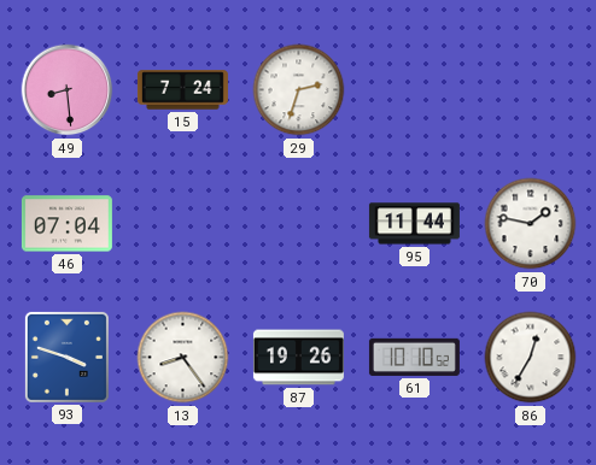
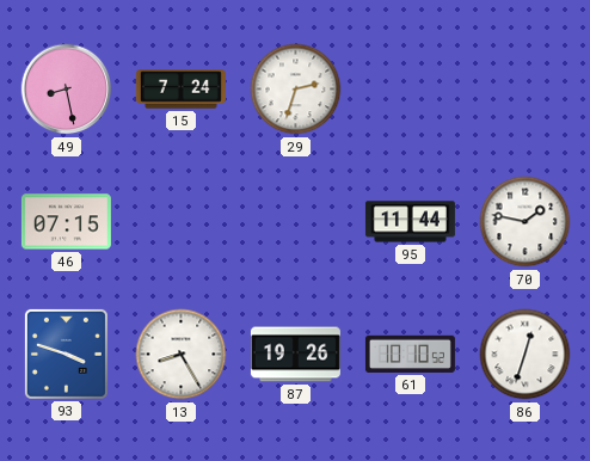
49: 8:29 -> 8:28 (67, 90)
46: 07:04 -> 07:15 (66, 222)
13: 8:24 -> 8:25 (182, 355)
86: 12:35 -> 12:33 (526, 355)
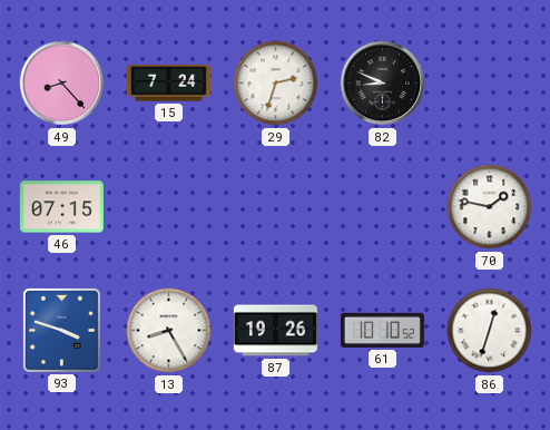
49: 8:28 -> 8:23 (62, 84)
82: none -> 8:49 (383, 84)
95: 11:44 -> none (410, 222)
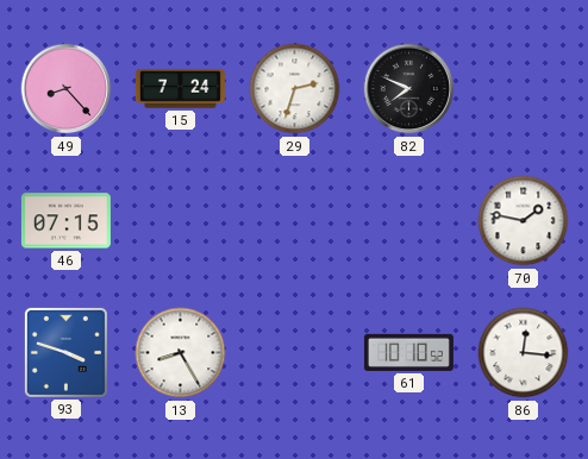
82: 8:49 -> 7:49 (409, 89)
87: 19:26 -> none (275, 331)
86: 12:33 -> 12:16 (524, 353)
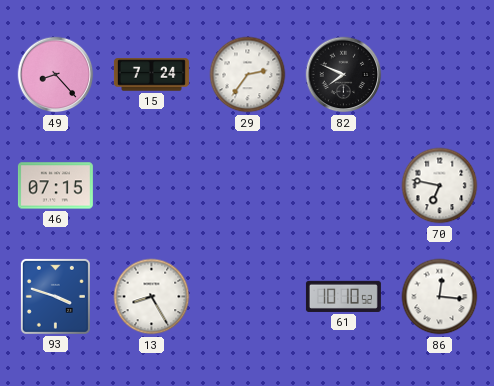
29: 2:33 -> 2:36 (248, 75)
70: 1:47 -> 6:47 (440, 186)
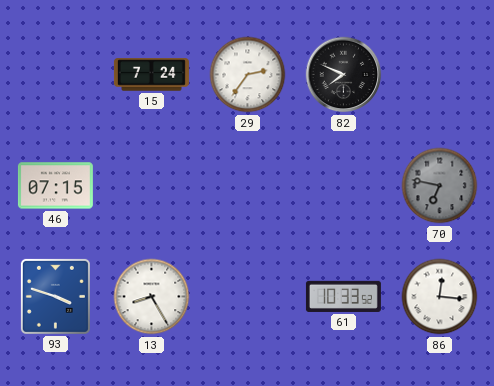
49: 8:23 -> none (56, 75)
70 dial: white -> grey (440, 186)
61: 10:10 -> 10:33 (343, 296)
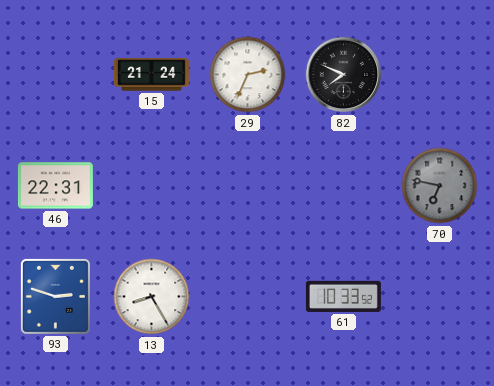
15: 7:24 -> 21:24 (151, 75)
29: 2:36 -> 2:34 (248, 75)
46: 07:15 -> 22:31 (55, 186)
93: 3:48 -> 2:48 (55, 296)
86: 12:16 -> none (440, 297)
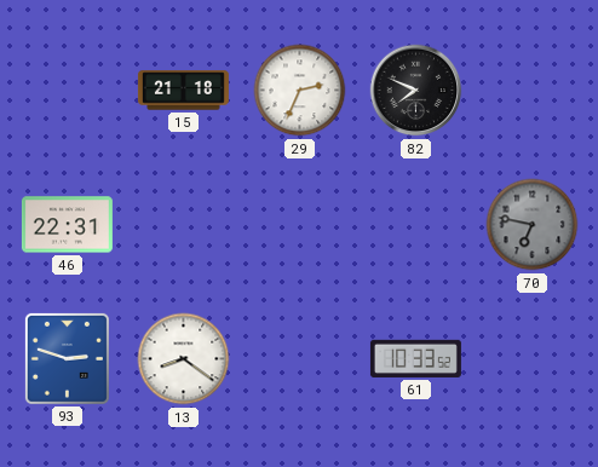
15: 21:24 -> 21:18 (183, 91)
13: 8:25 -> 8:21 (184, 359)
